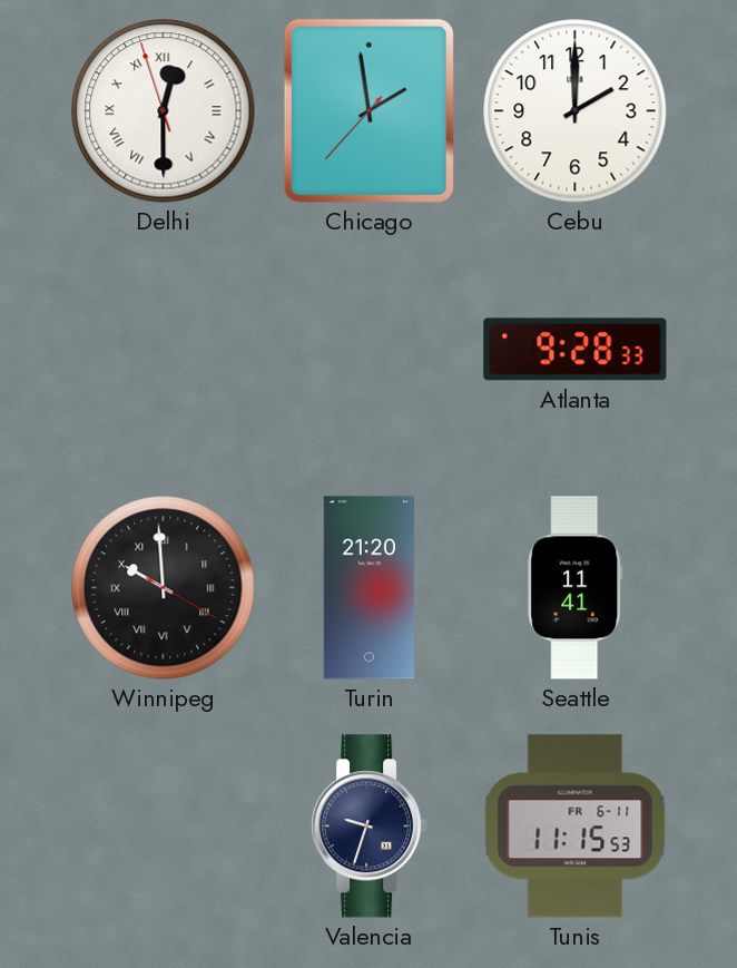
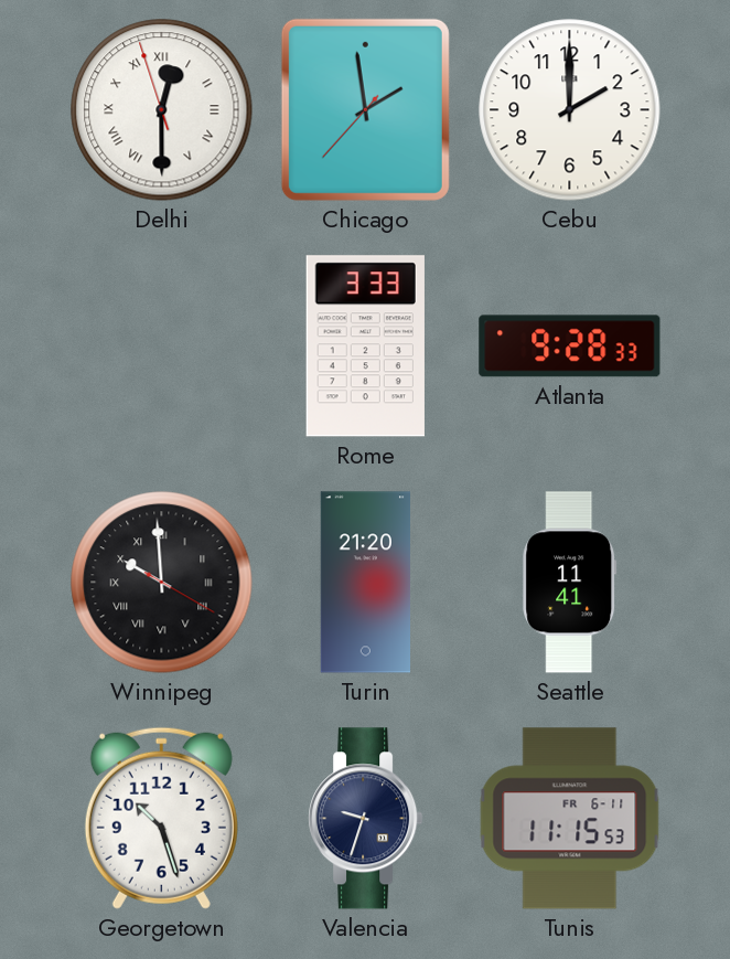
Rome: none -> 3:33 (365, 347)
Georgetown: none -> 10:27 (161, 818)
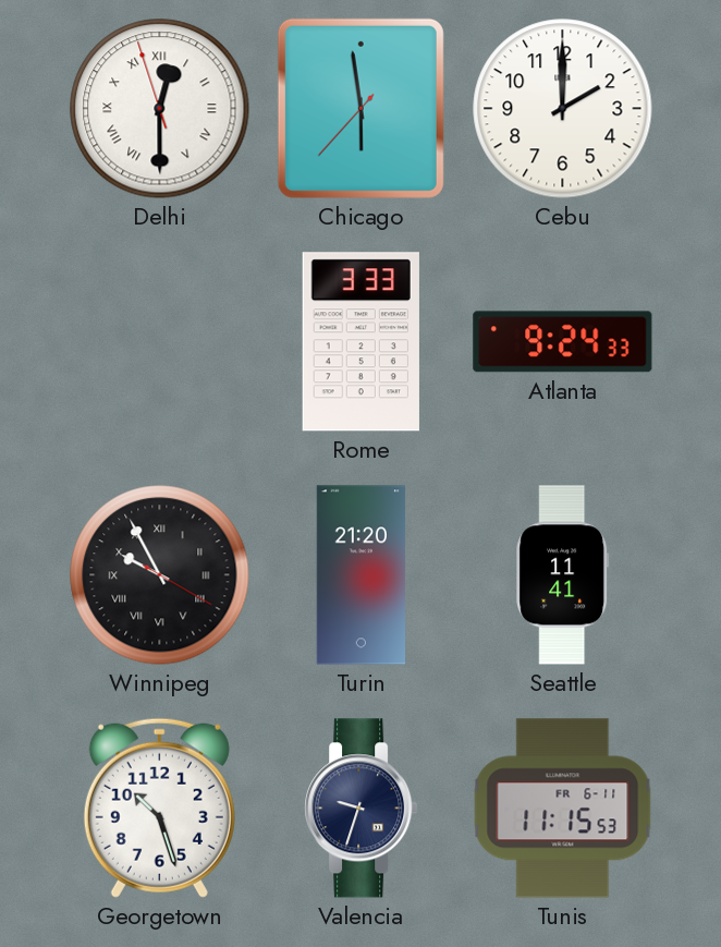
Chicago: 1:58 -> 5:58 (361, 108)
Atlanta: 9:28 -> 9:24 (563, 342)
Winnipeg: 9:59 -> 9:55 (160, 575)
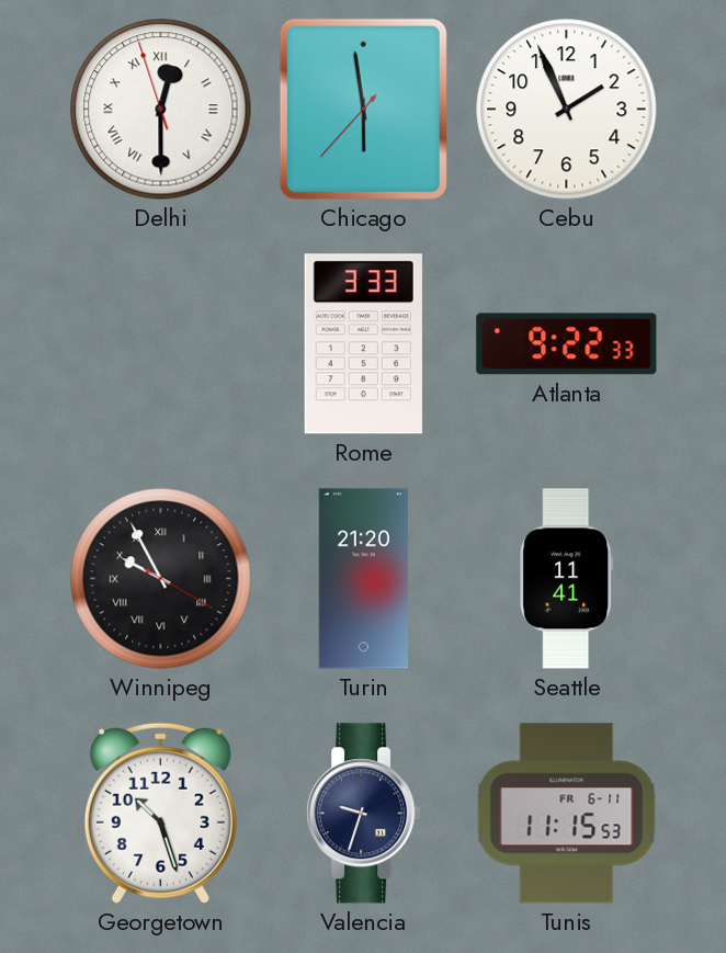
Cebu: 2:00 -> 1:56 (567, 110)
Atlanta: 9:24 -> 9:22 (567, 344)
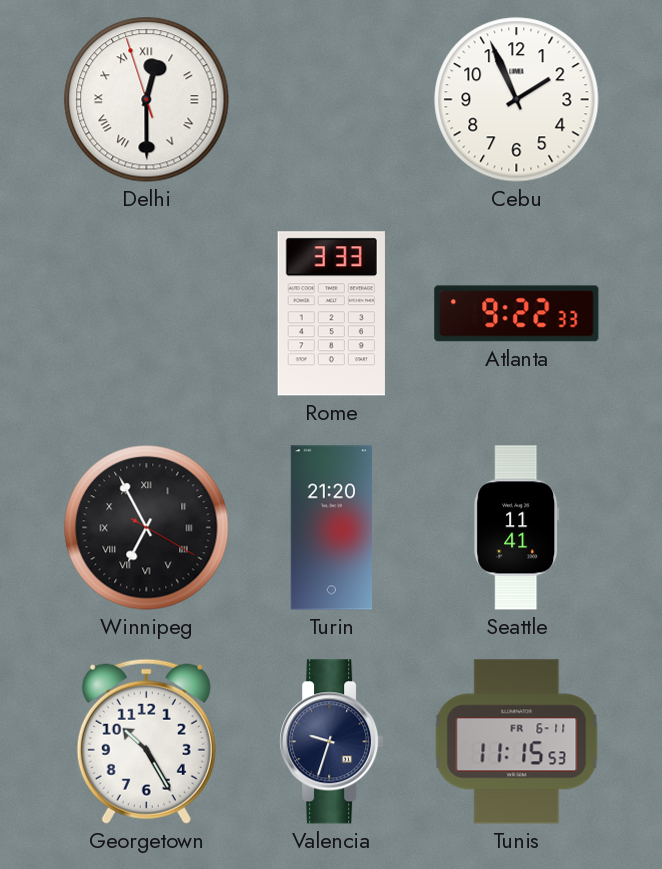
Chicago: 5:58 -> none (363, 109)
Winnipeg: 9:55 -> 6:55 (147, 528)
Georgetown: 10:27 -> 10:25 (146, 741)
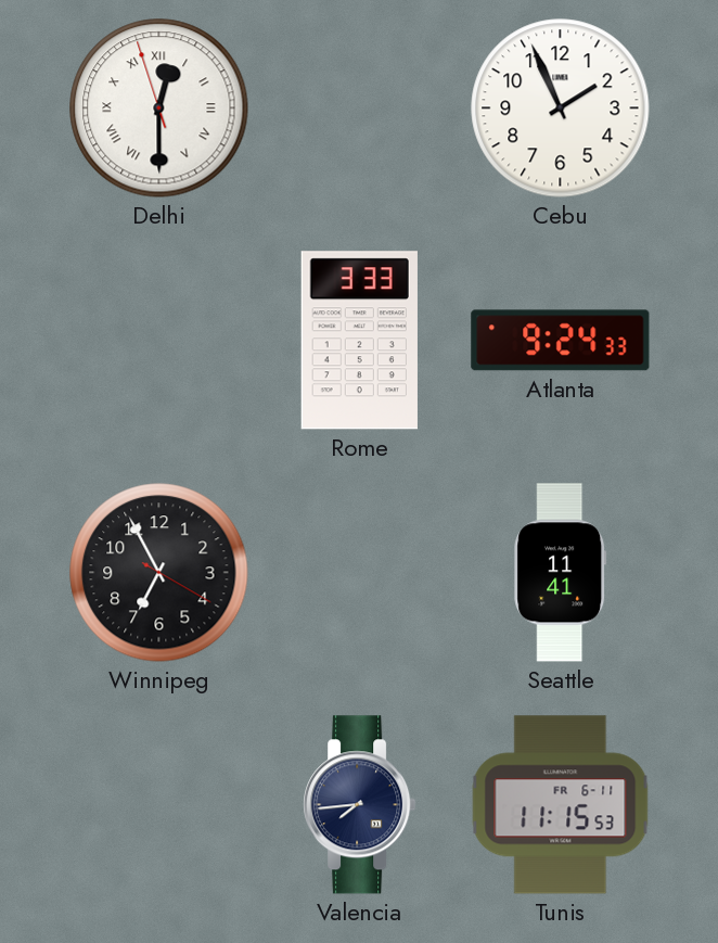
Atlanta: 9:22 -> 9:24 (561, 341)
Winnipeg numerals: Roman -> Arabic (159, 573)
Turin: 21:20 -> none (331, 528)
Georgetown: 10:25 -> none (146, 741)
Valencia: 9:33 -> 7:44 (360, 805)
